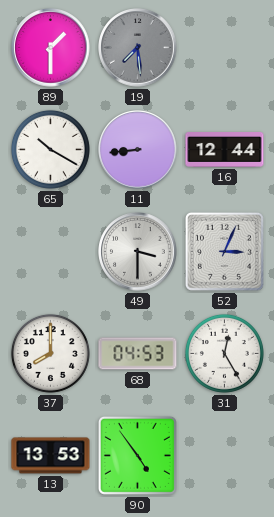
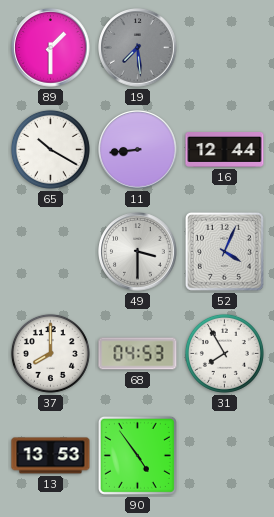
52: 3:04 -> 4:04 (224, 251)
31: 12:25 -> 7:55 (224, 353)
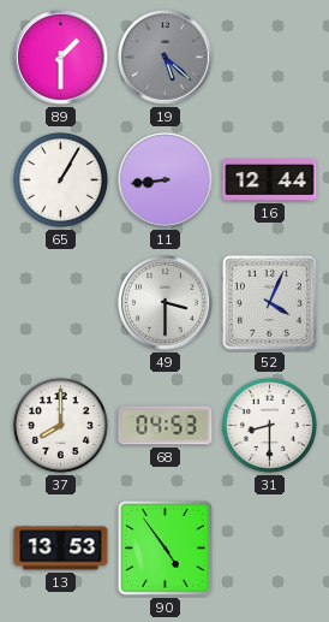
19: 7:29 -> 5:22 (166, 58)
65: 10:20 -> 1:05 (60, 179)
31: 7:55 -> 8:30 (269, 425)
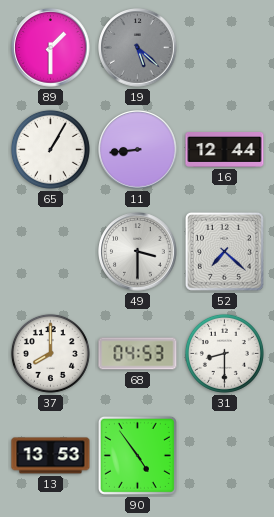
52: 4:04 -> 7:22 (224, 251)
